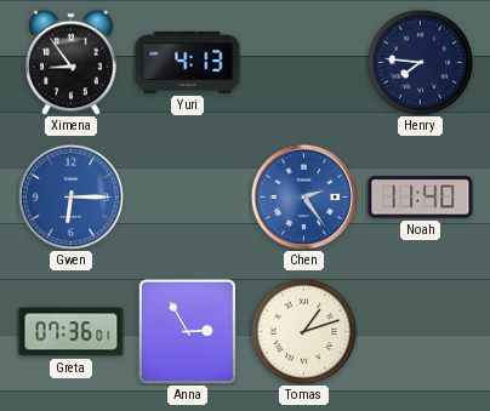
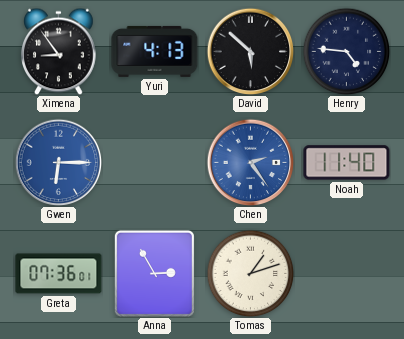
David: none -> 5:52 (250, 51)
Henry: 7:46 -> 4:46 (346, 51)
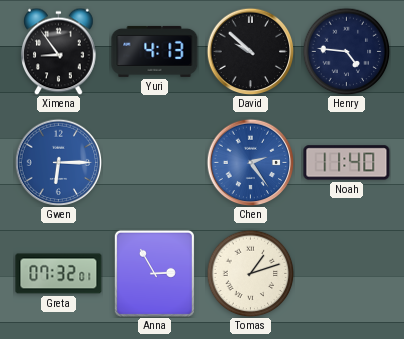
David: 5:52 -> 9:52 (250, 51)
Greta: 07:36 -> 07:32 (59, 274)
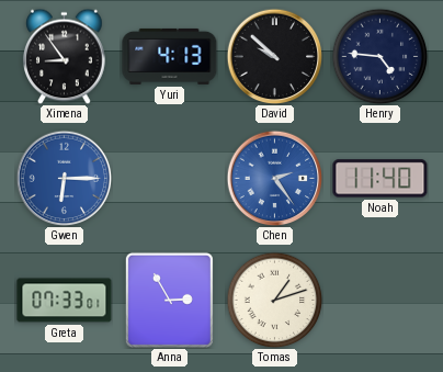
Greta: 07:32 -> 07:33 (65, 301)
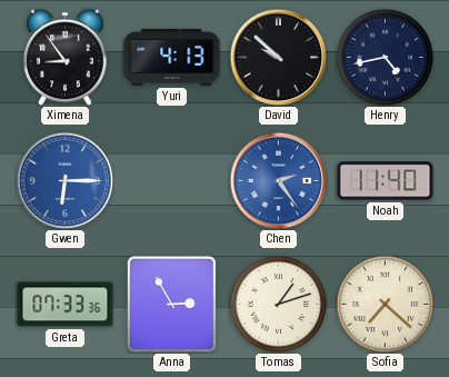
Henry: 4:46 -> 4:43 (385, 57)
Greta: 07:33:01 -> 07:33:36 (66, 305)
Sofia: none -> 7:22 (385, 304)
